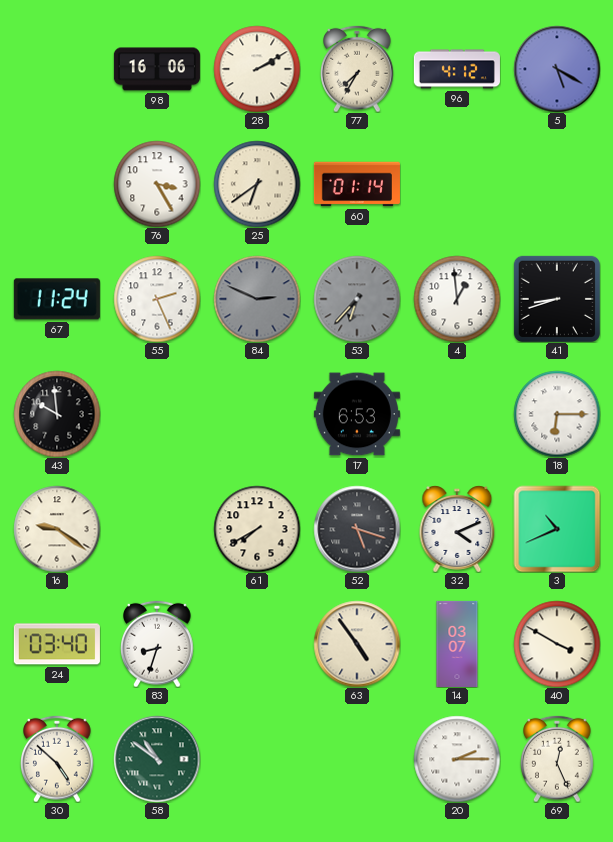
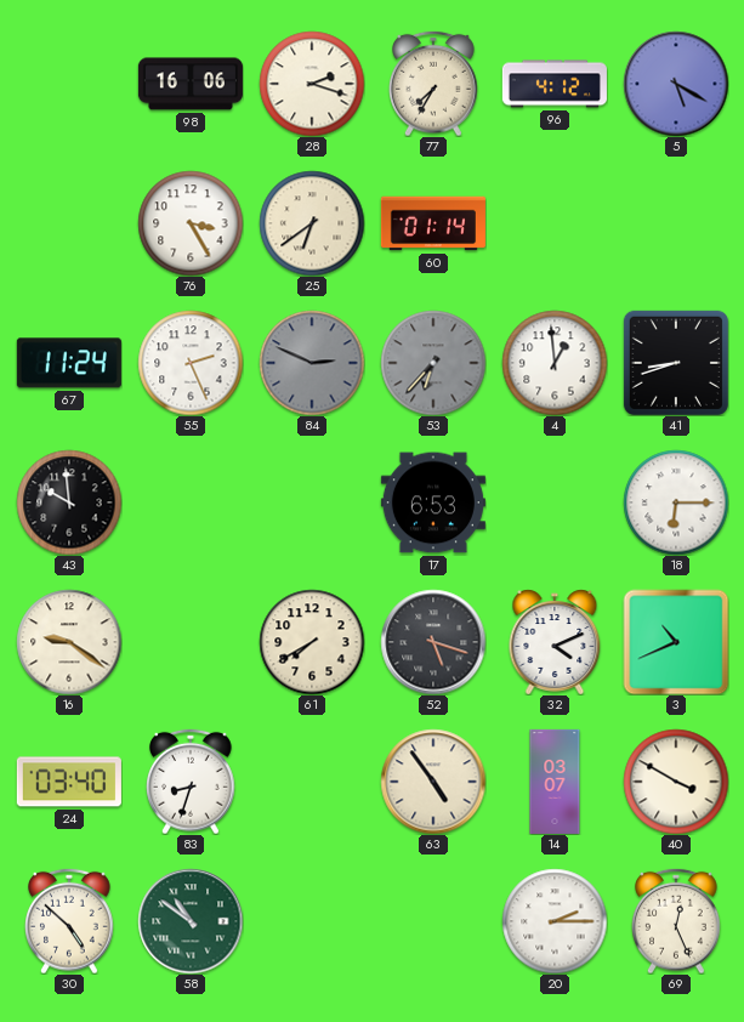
28: 2:10 -> 2:18 (312, 84)
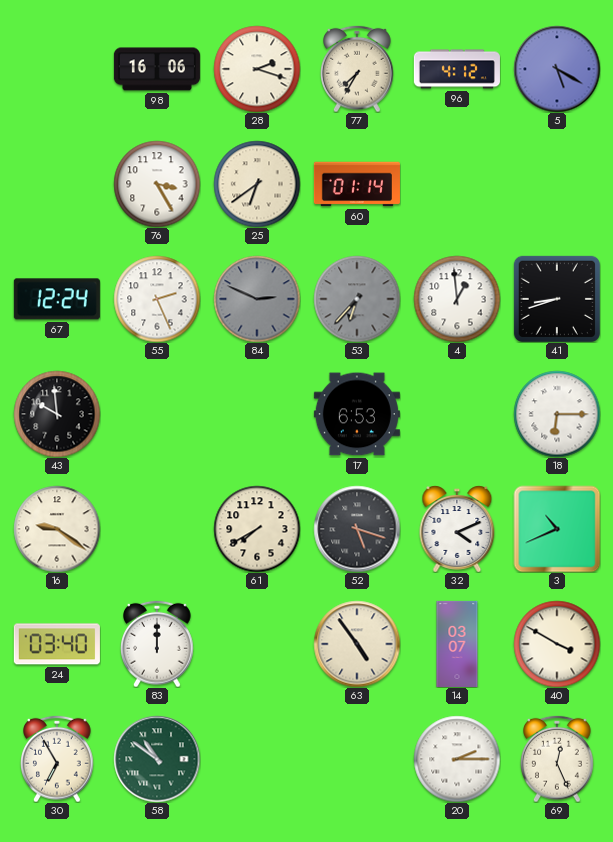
67: 11:24 -> 12:24 (57, 299)
83: 8:33 -> 12:00 (157, 644)
30: 4:52 -> 6:55 (57, 759)
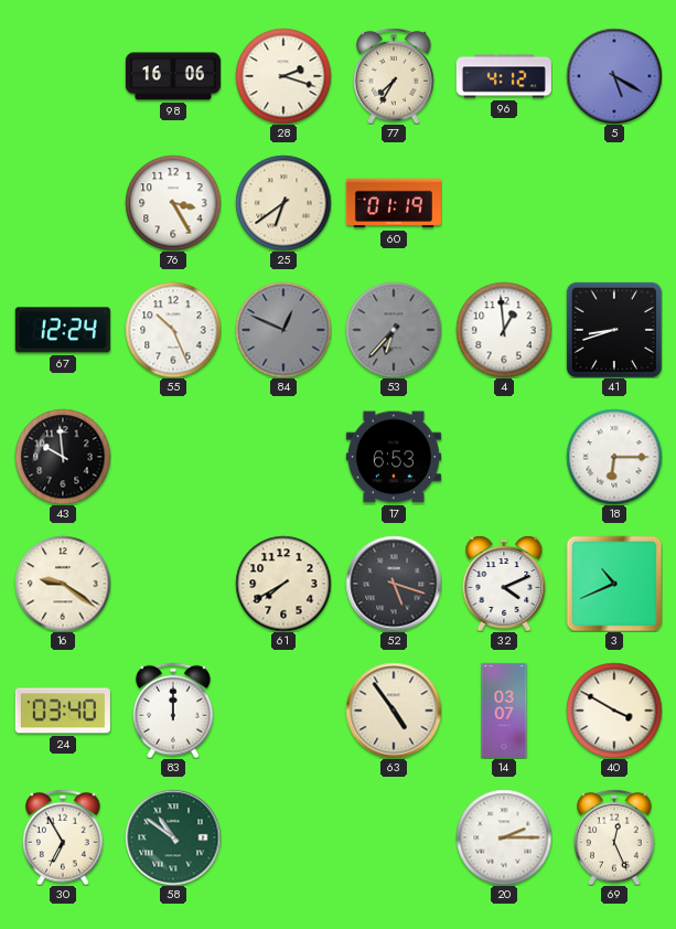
60: 01:14 -> 01:19 (394, 203)
55: 2:26 -> 10:26 (173, 330)
84: 2:49 -> 12:49 (283, 330)
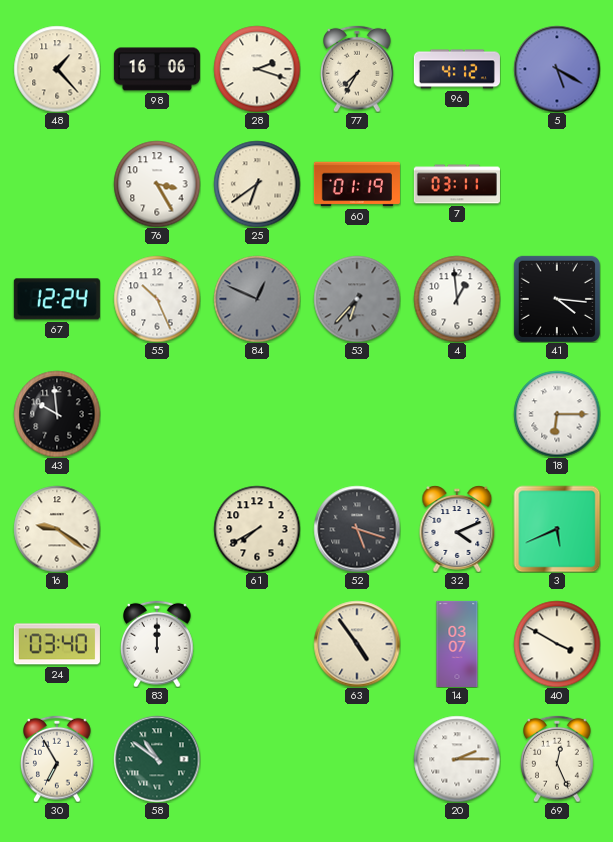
48: none -> 1:23 (57, 69)
7: none -> 03:11 (457, 184)
41: 8:42 -> 4:16 (557, 299)
17: 6:53 -> none (394, 457)
3: 10:41 -> 5:41 (557, 529)
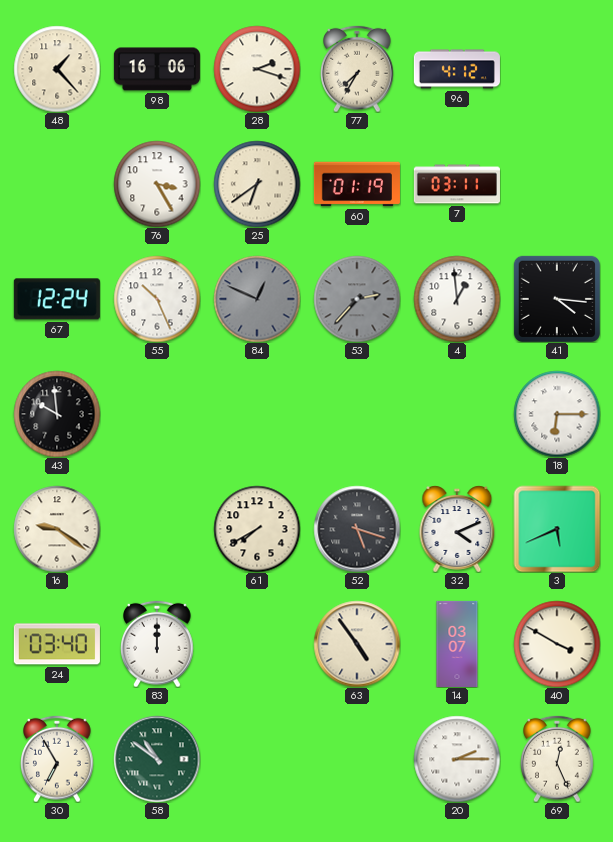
5: 5:20 -> none (557, 69)
53: 6:37 -> 2:37 (357, 299)
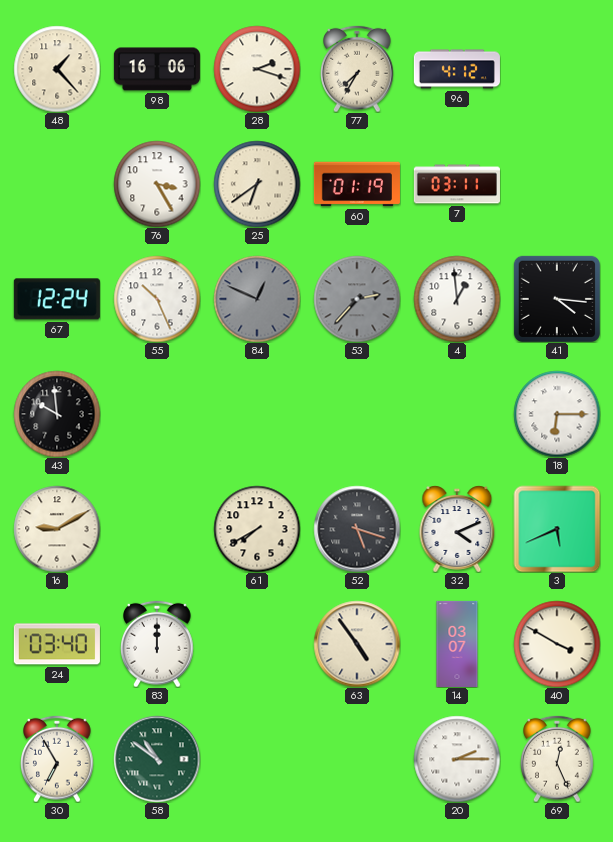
16: 9:21 -> 9:10 (57, 529)
